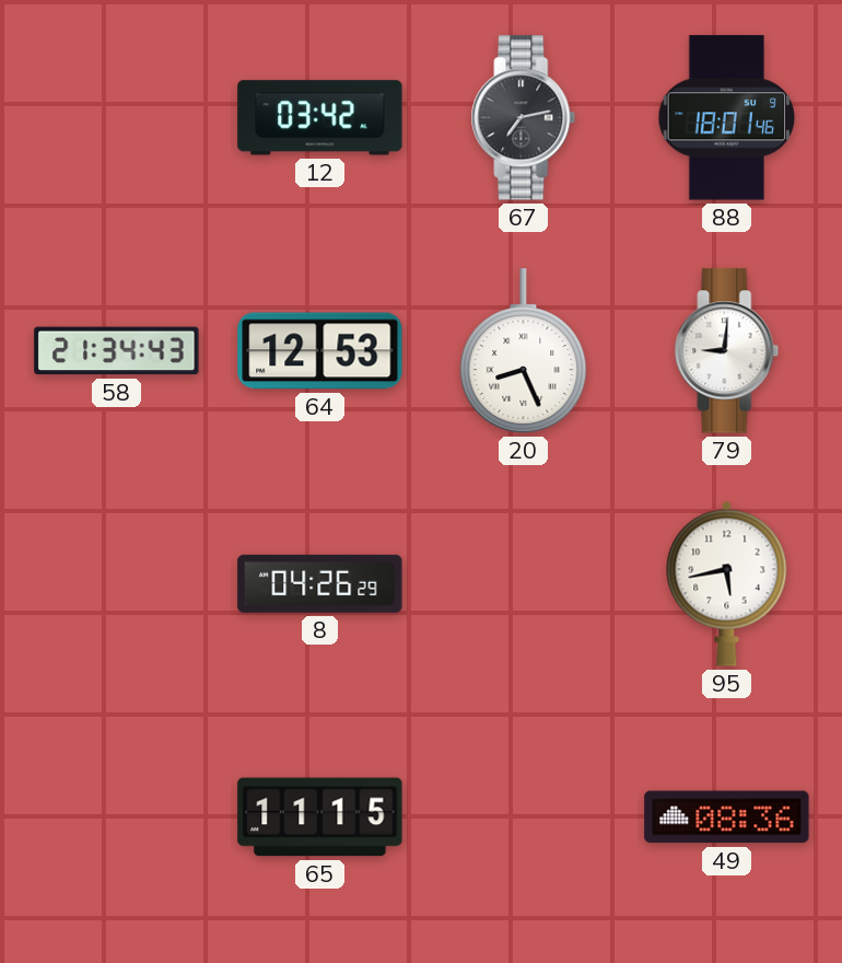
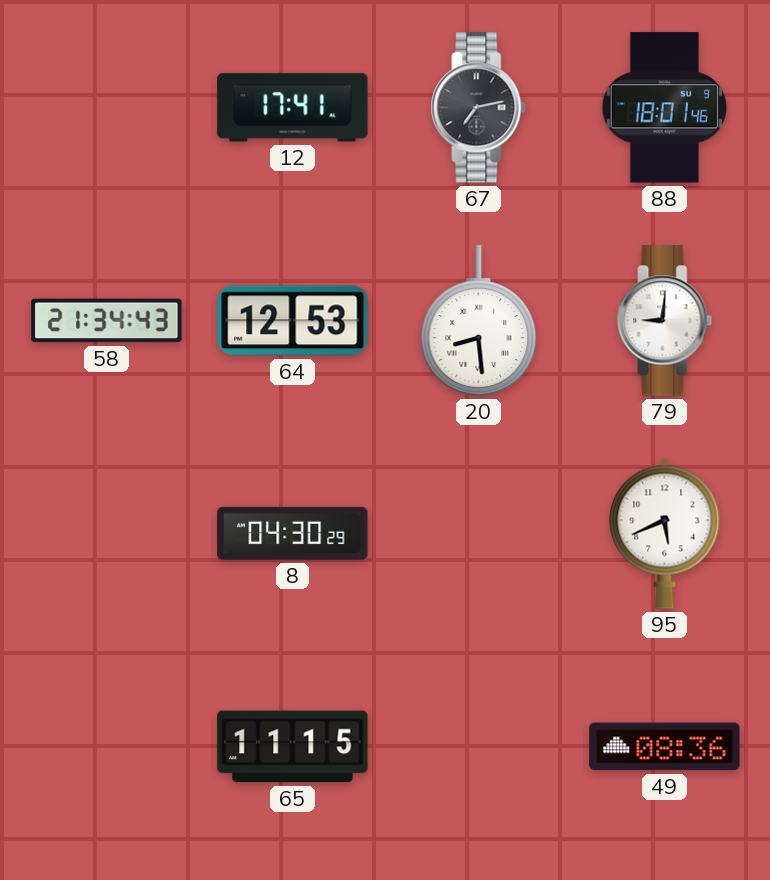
12: 03:42 -> 17:41 (293, 108)
20: 8:26 -> 8:29 (479, 321)
8: 04:26 -> 04:30 (293, 533)
95: 5:43 -> 5:41 (665, 533)
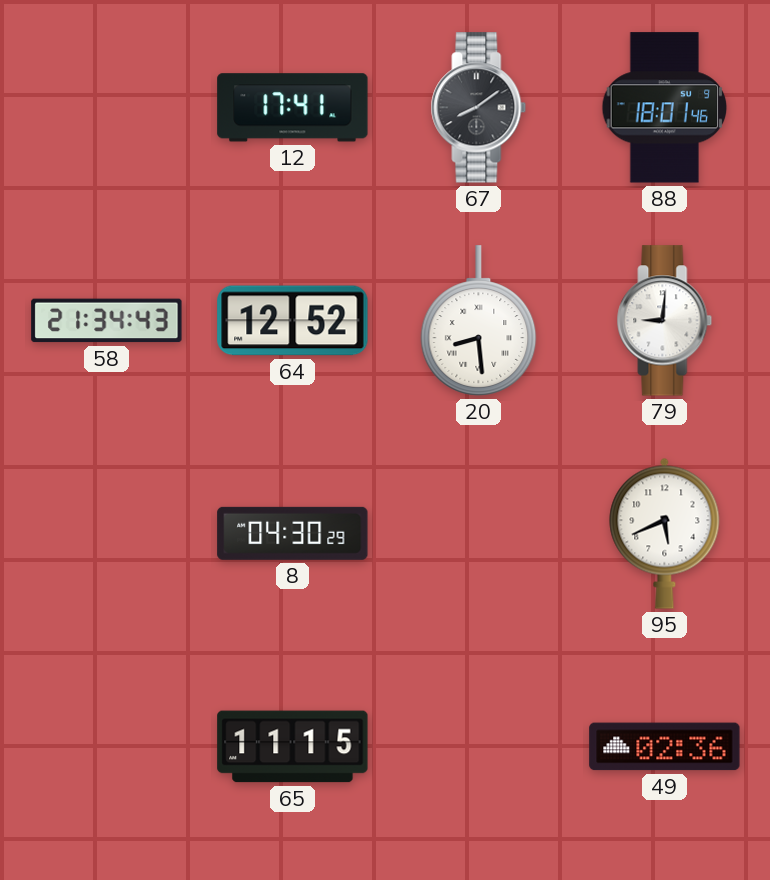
67: 7:13 -> 8:09 (479, 108)
64: 12:53 -> 12:52 (293, 321)
49: 08:36 -> 02:36 (665, 747)
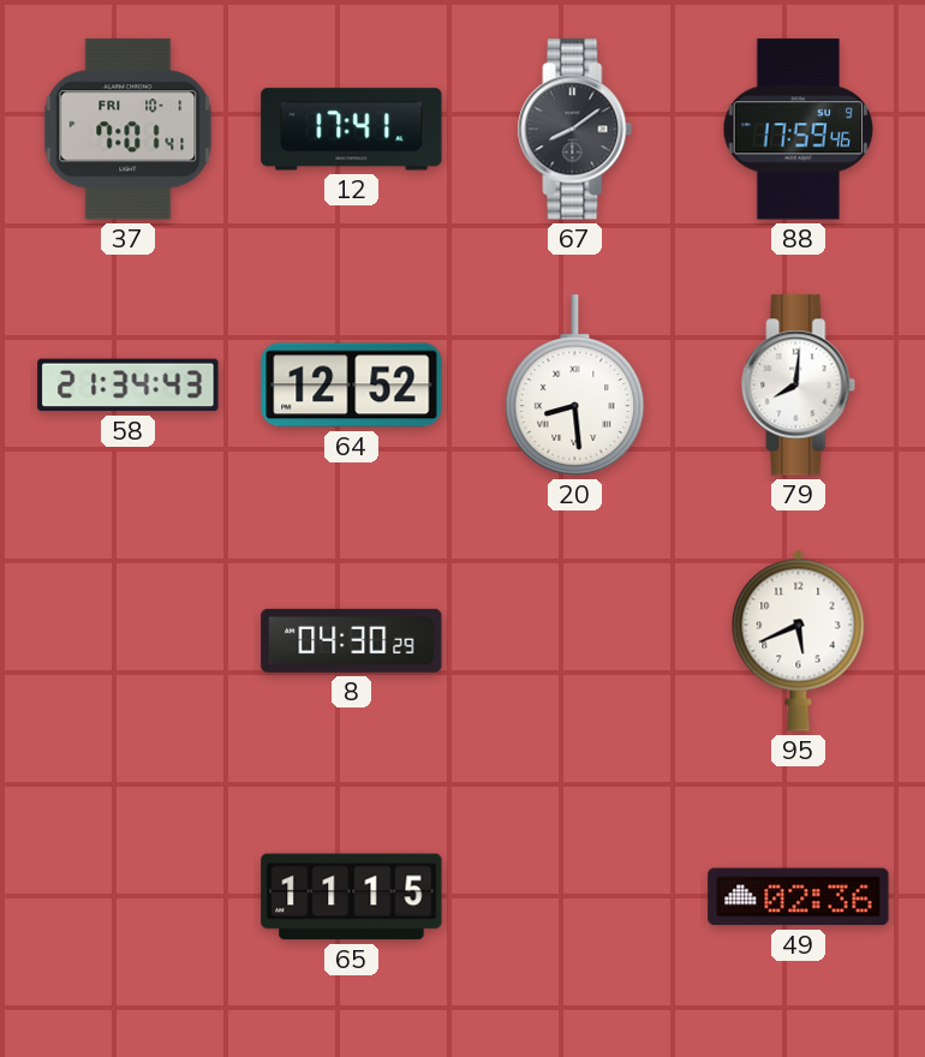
37: none -> 7:01 (129, 130)
88: 18:01 -> 17:59 (799, 130)
79: 9:01 -> 8:01 (799, 386)
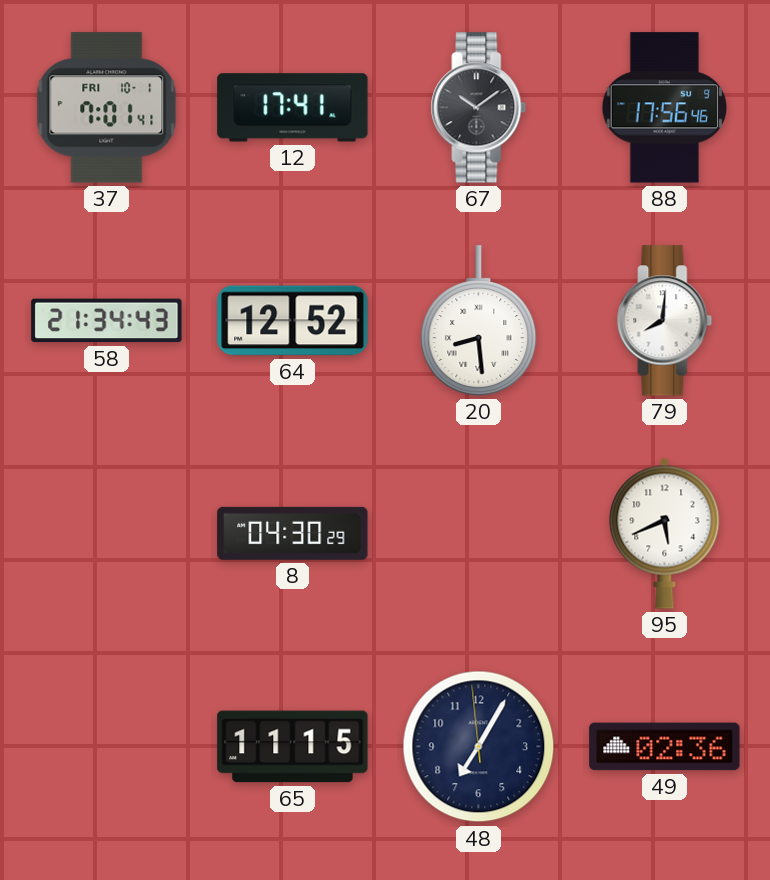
67: 8:09 -> 10:09 (479, 108)
88: 17:59 -> 17:56 (665, 108)
48: none -> 7:04 (479, 747)
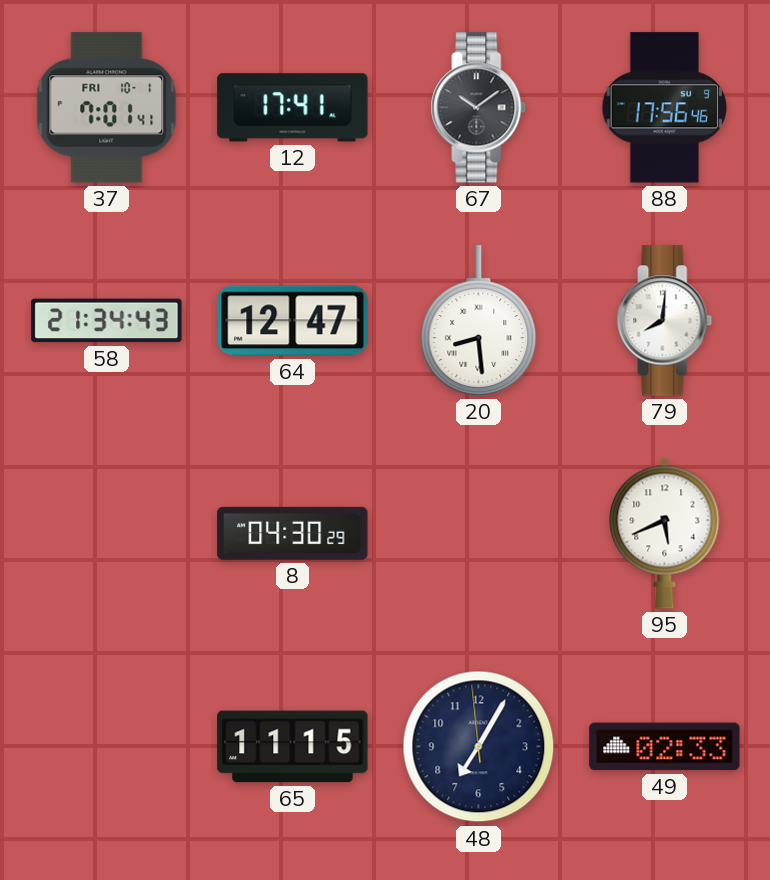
64: 12:52 -> 12:47 (293, 321)
49: 02:36 -> 02:33 (665, 747)
